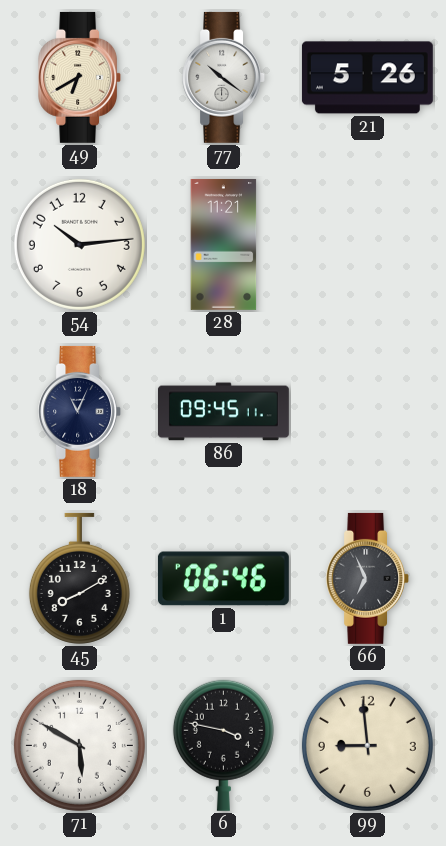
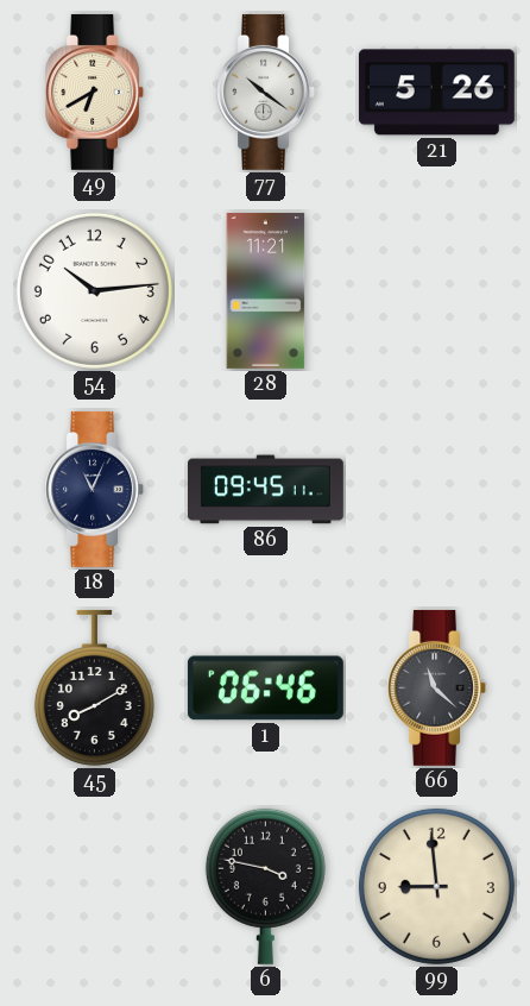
66: 6:56 -> 11:22 (437, 687)
71: 5:50 -> none (79, 745)
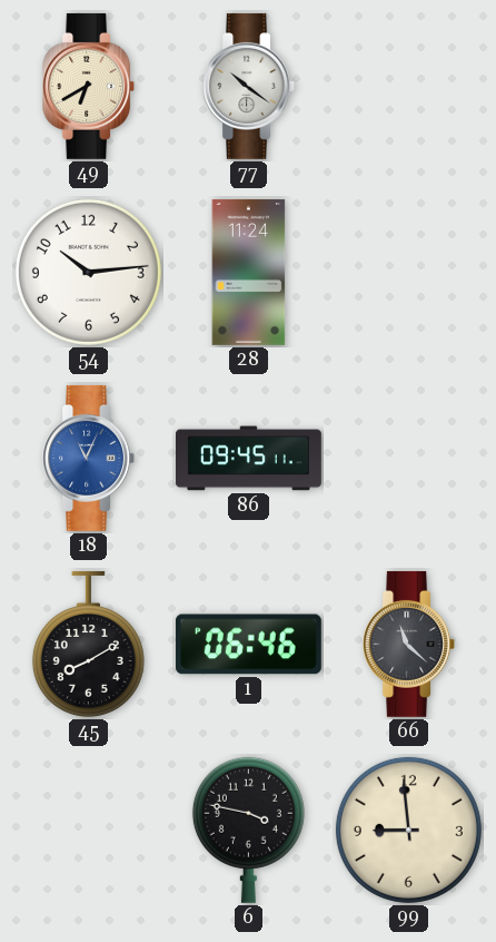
21: 5:26 -> none (436, 93)
28: 11:21 -> 11:24 (249, 272)
18 dial: navy -> blue (89, 458)
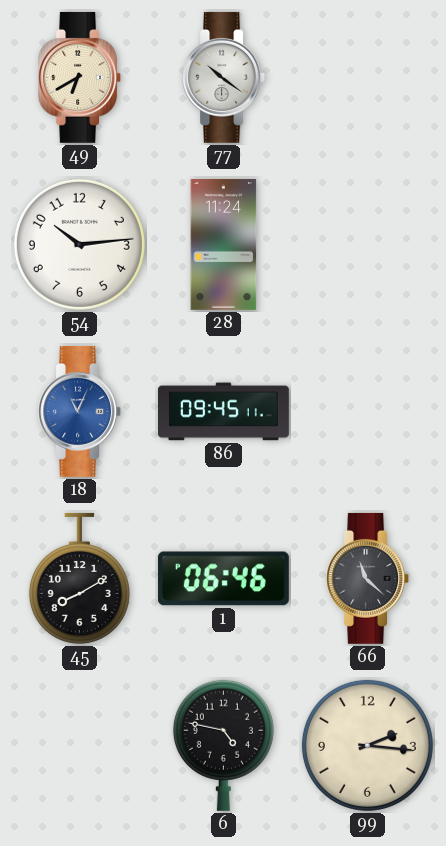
6: 3:47 -> 4:47 (223, 745)
99: 8:59 -> 2:16 (367, 745)
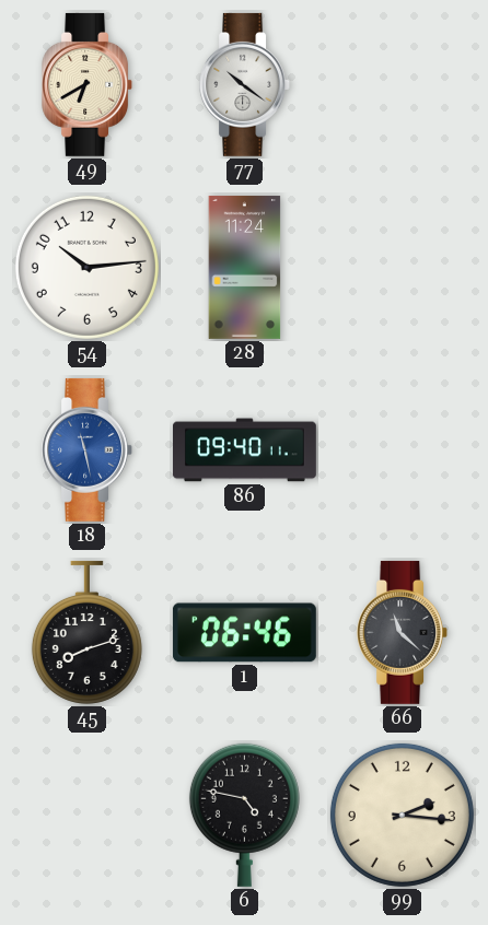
18: 11:04 -> 11:28 (88, 449)
86: 09:45 -> 09:40 (244, 450)
45: 8:10 -> 8:12 (86, 632)
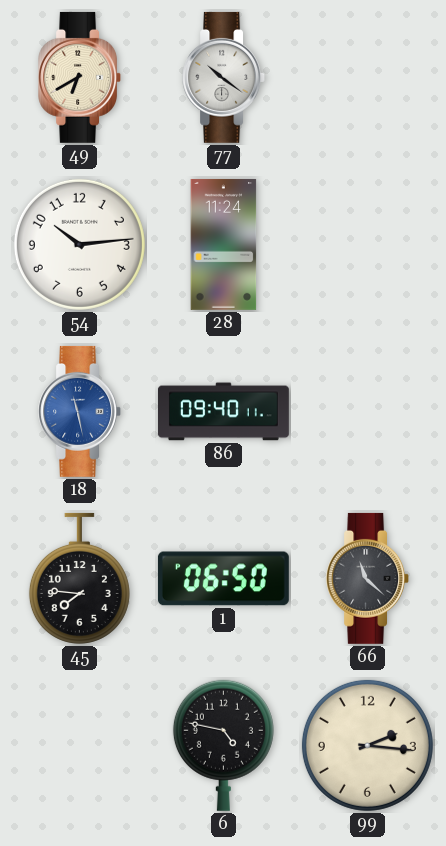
45: 8:12 -> 7:46 (79, 578)
1: 06:46 -> 06:50 (223, 579)
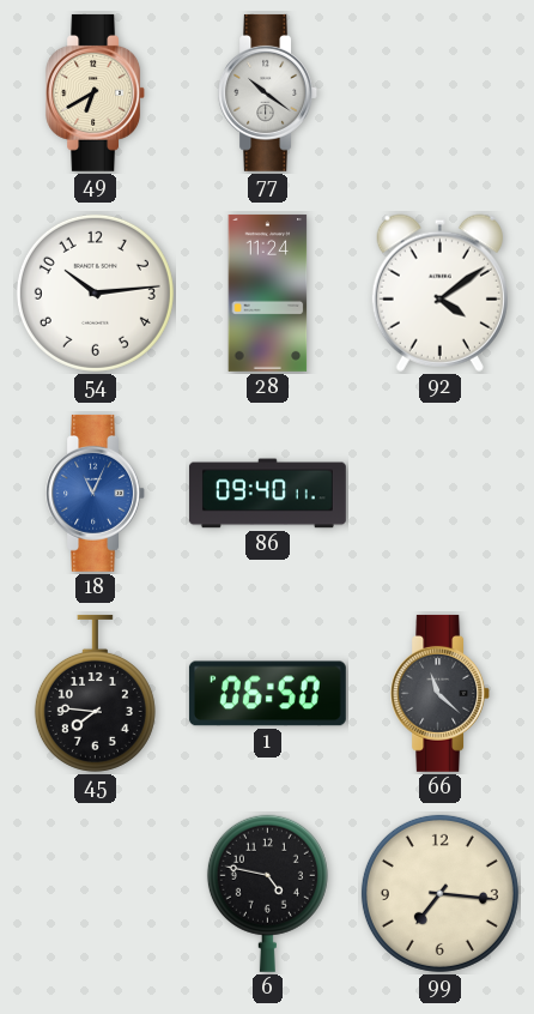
92: none -> 4:09 (439, 292)
18: 11:28 -> 11:04 (96, 493)
99: 2:16 -> 7:16 (439, 893)
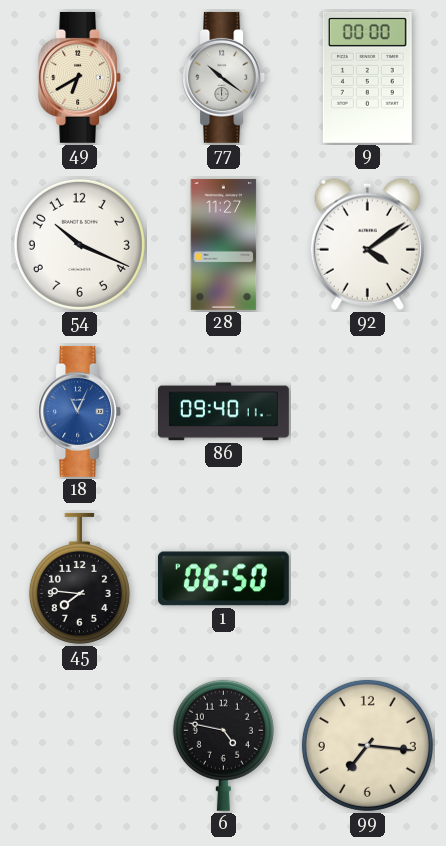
9: none -> 00:00 (367, 77)
54: 10:14 -> 10:19 (79, 244)
28: 11:24 -> 11:27 (224, 244)
66: 11:22 -> none (441, 693)
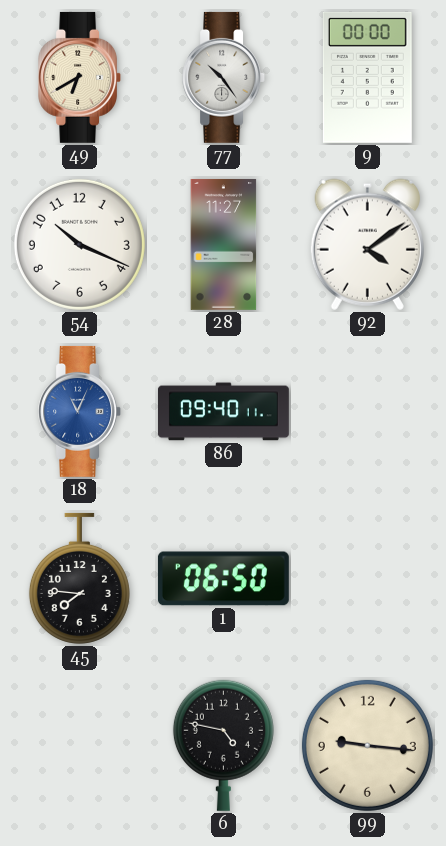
77: 10:21 -> 10:24 (224, 77)
99: 7:16 -> 9:16 (367, 745)
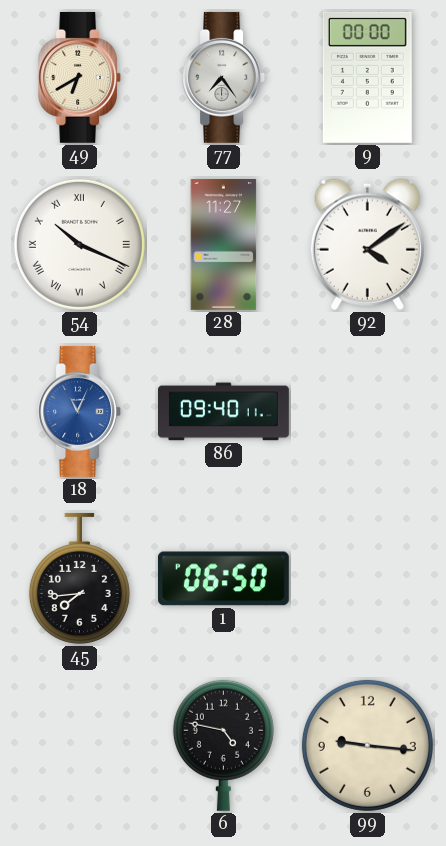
77: 10:24 -> 7:24 (224, 77)
54 numerals: Arabic -> Roman (79, 244)
45: 7:46 -> 7:44 (79, 578)
